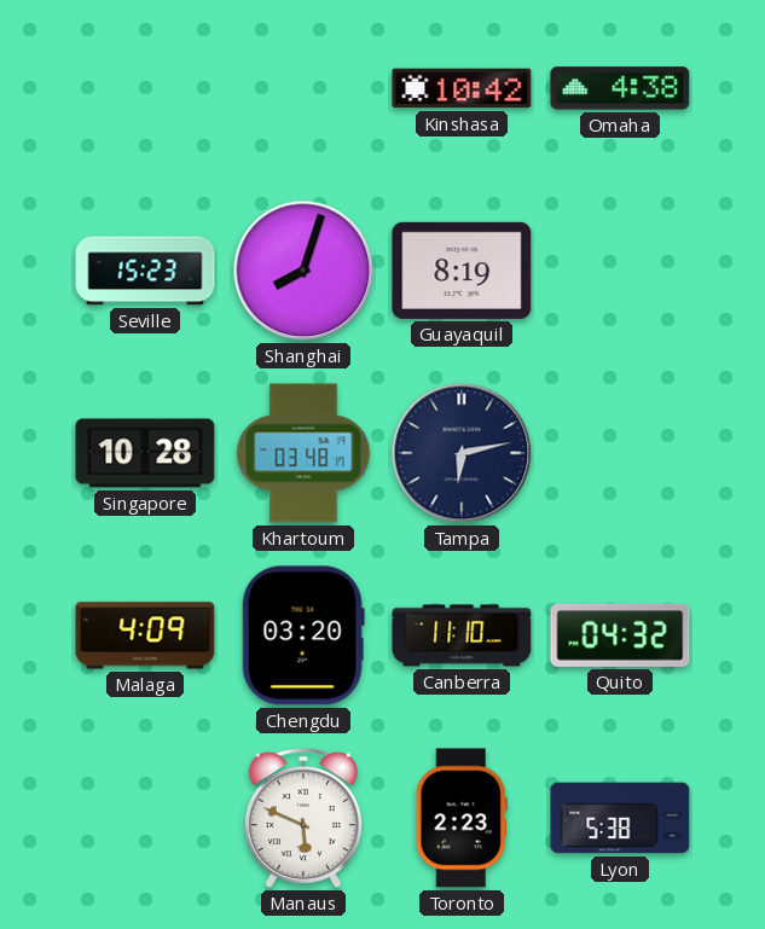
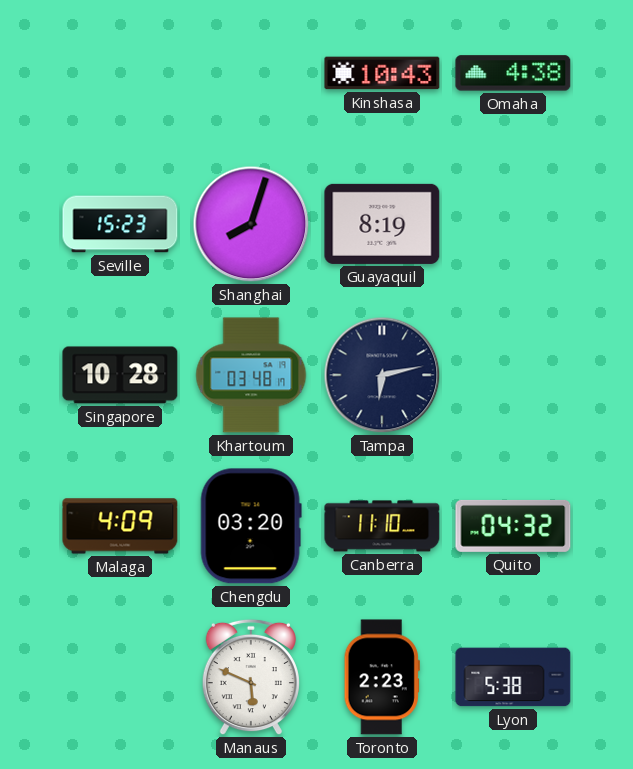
Kinshasa: 10:42 -> 10:43 (382, 73)
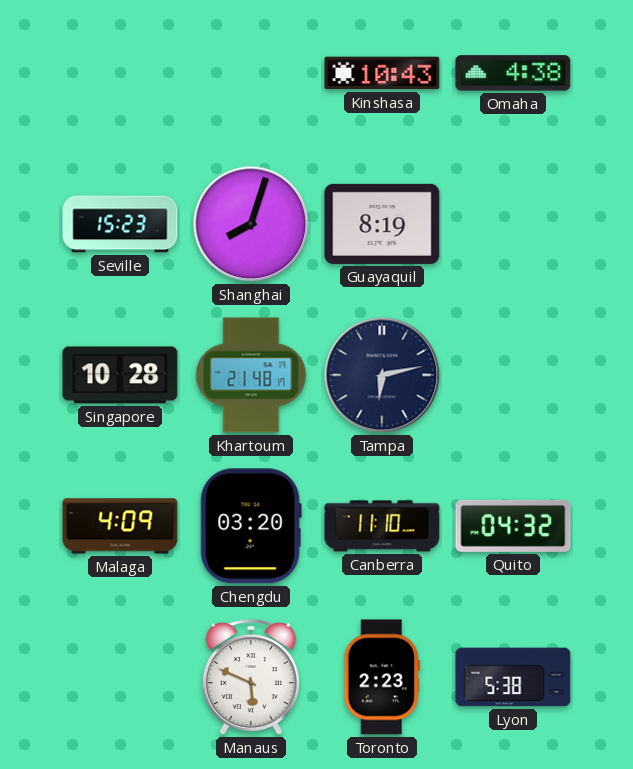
Khartoum: 03:48 -> 21:48 (251, 375)
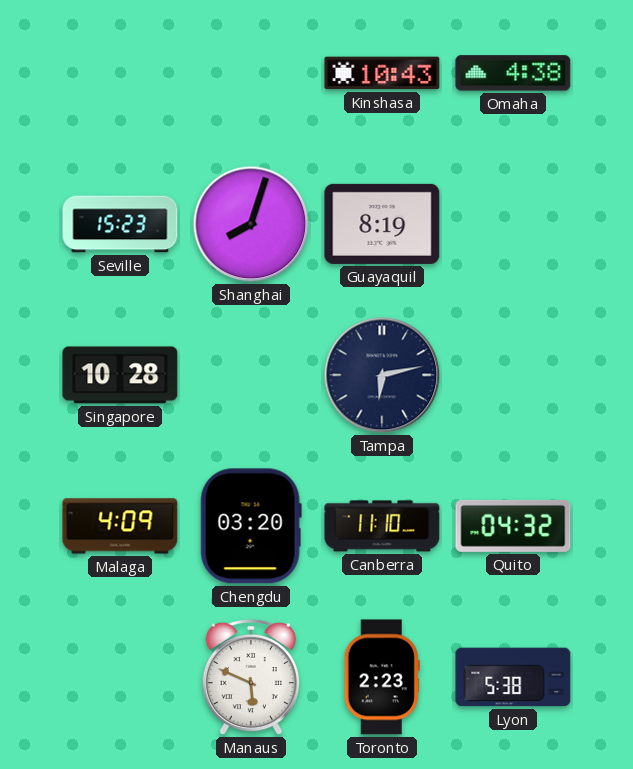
Khartoum: 21:48 -> none (251, 375)
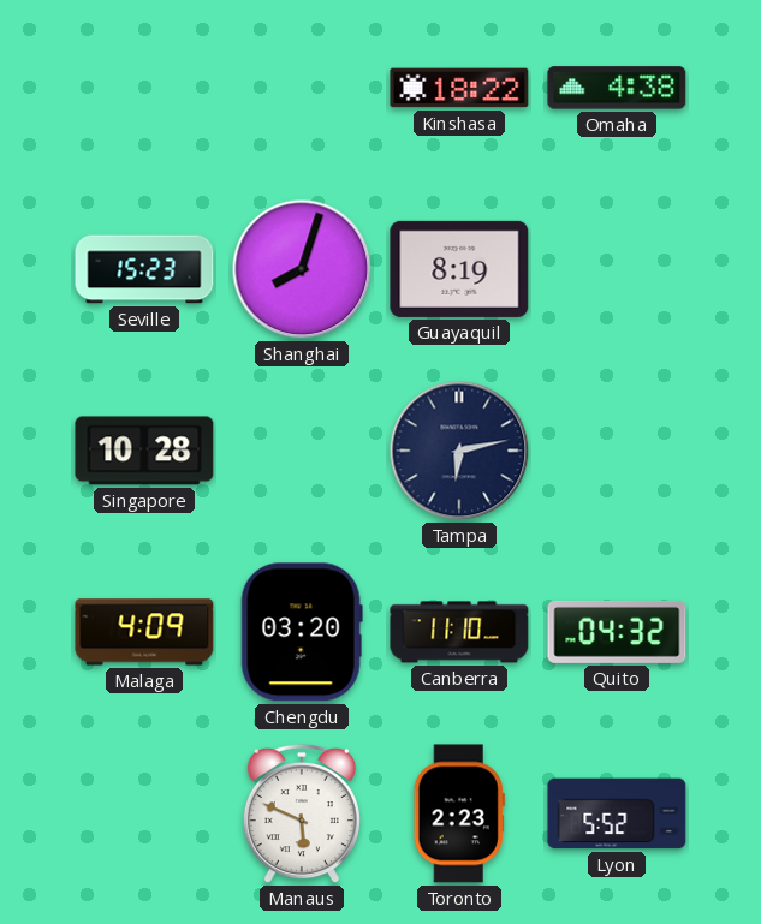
Kinshasa: 10:43 -> 18:22 (459, 88)
Lyon: 5:38 -> 5:52 (617, 813)
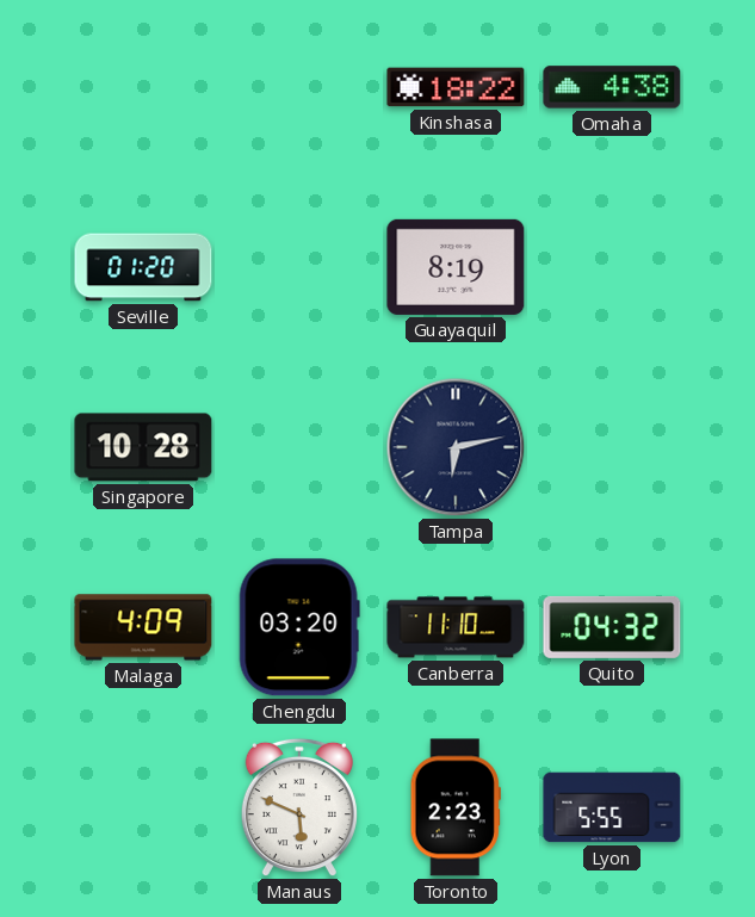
Seville: 15:23 -> 01:20 (143, 267)
Shanghai: 8:03 -> none (302, 269)
Lyon: 5:52 -> 5:55 (612, 807)
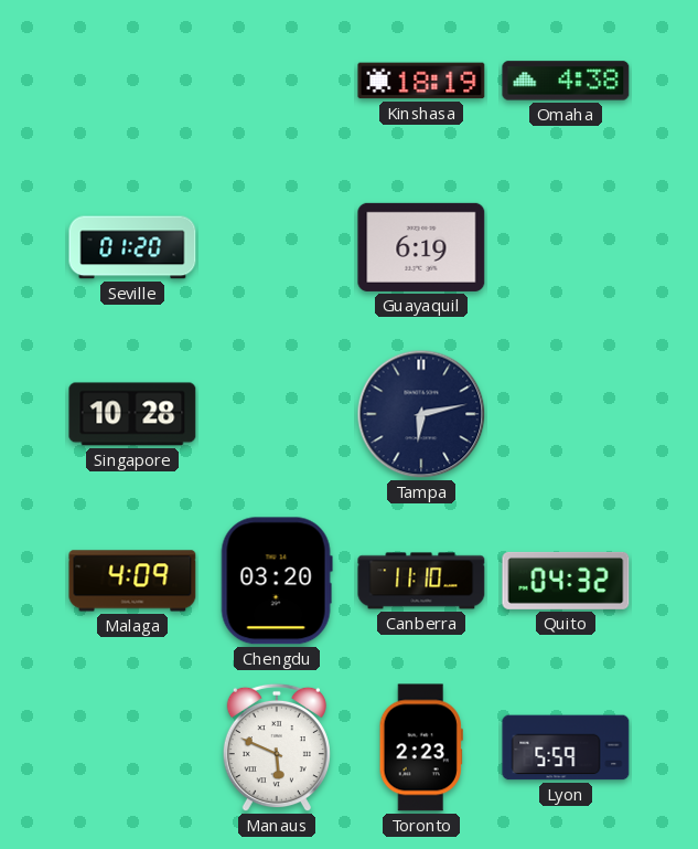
Kinshasa: 18:22 -> 18:19 (421, 81)
Guayaquil: 8:19 -> 6:19 (421, 247)
Lyon: 5:55 -> 5:59 (566, 747)
